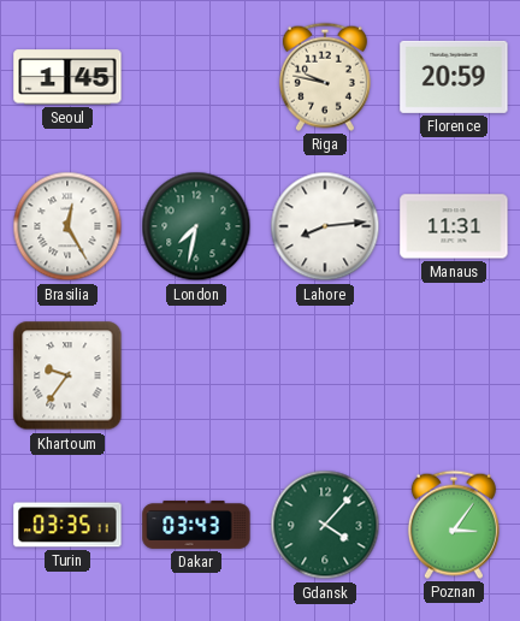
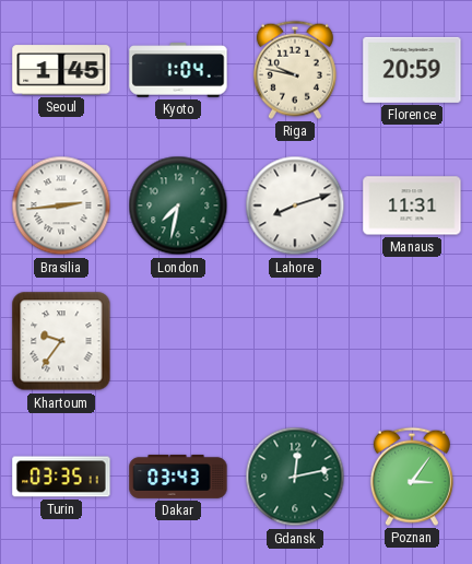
Kyoto: none -> 1:04 (178, 70)
Brasilia: 12:25 -> 2:44 (61, 205)
Lahore: 8:14 -> 8:12 (295, 205)
Gdansk: 4:07 -> 12:13 (295, 477)
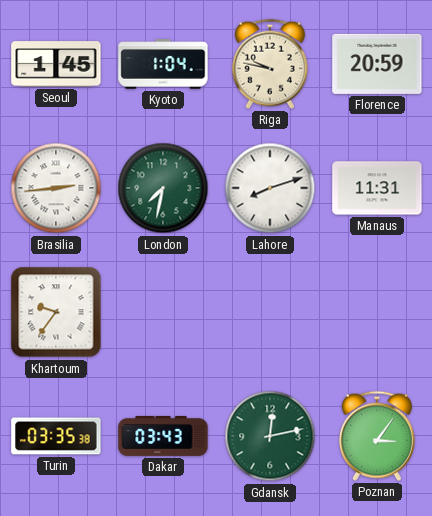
Turin: 03:35:11 -> 03:35:38 (56, 436)
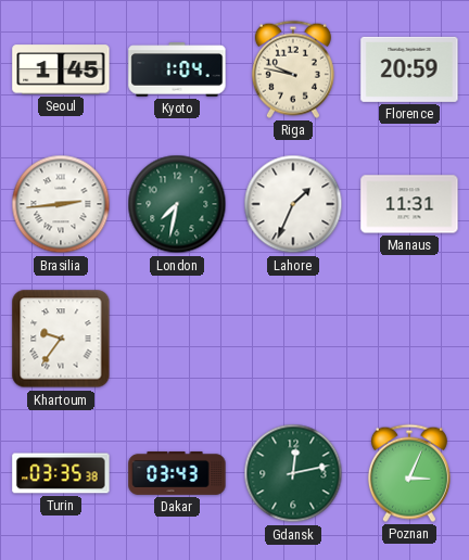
Lahore: 8:12 -> 1:34 (293, 204)
Poznan: 3:06 -> 3:04 (409, 473)
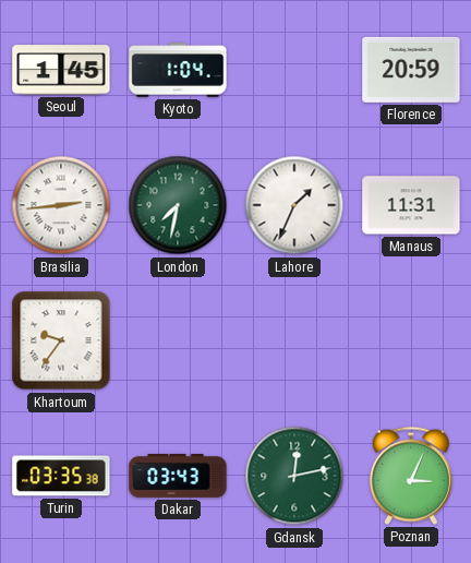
Riga: 9:47 -> none (293, 69)
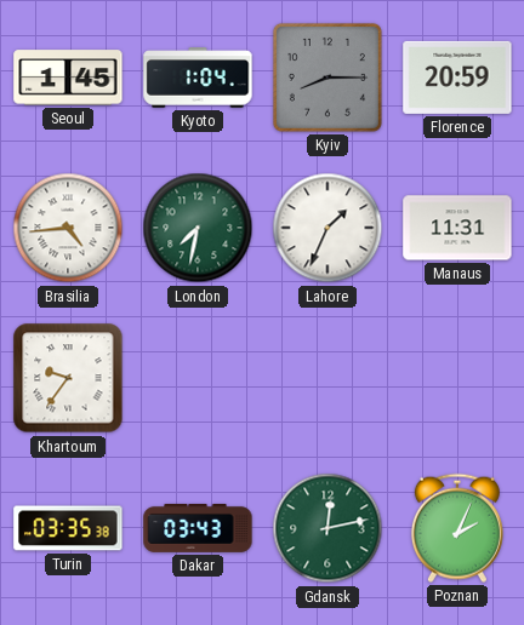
Kyiv: none -> 8:15 (327, 78)
Brasilia: 2:44 -> 4:44 (68, 228)
Poznan: 3:04 -> 2:04 (457, 528)
